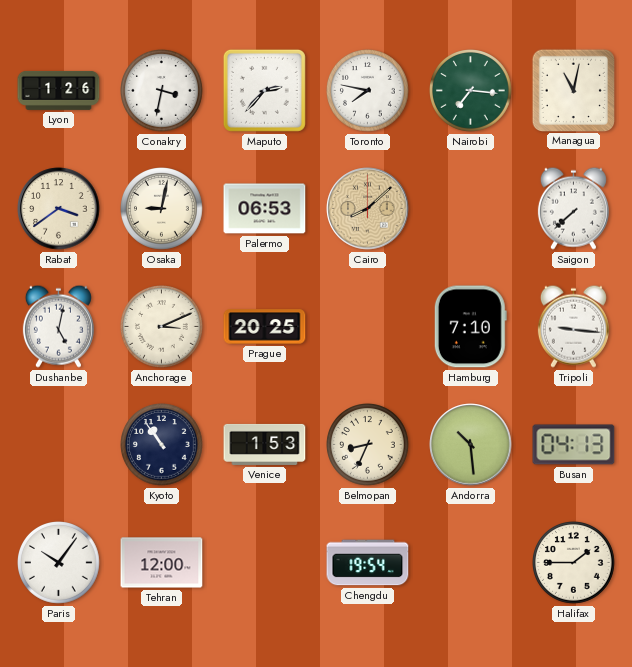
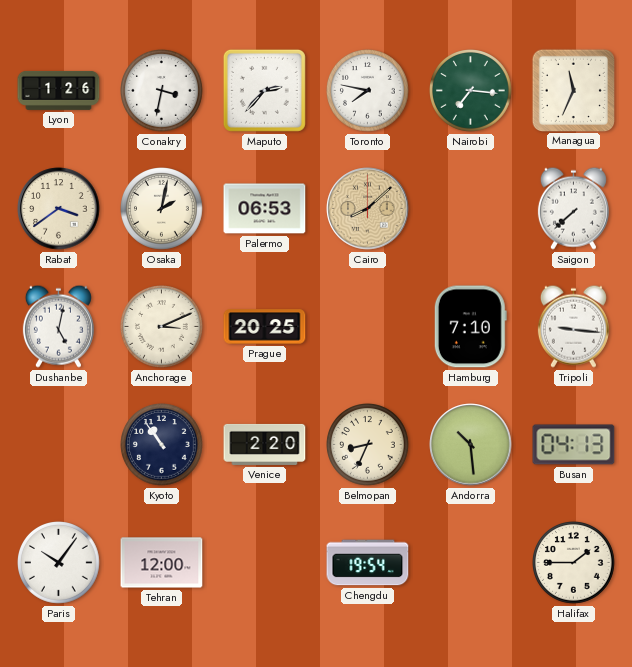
Managua: 11:02 -> 11:34 (573, 90)
Osaka: 9:02 -> 2:02 (162, 209)
Venice: 1:53 -> 2:20 (265, 444)
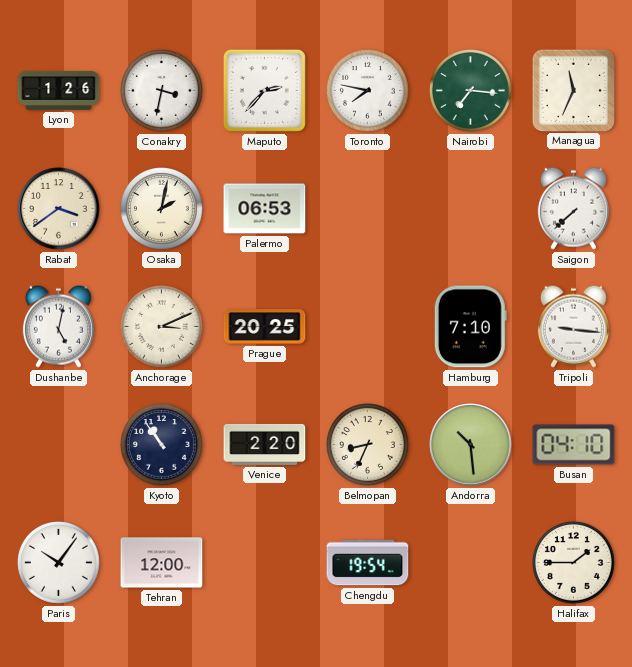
Cairo: 8:08 -> none (368, 209)
Busan: 04:13 -> 04:10 (574, 445)
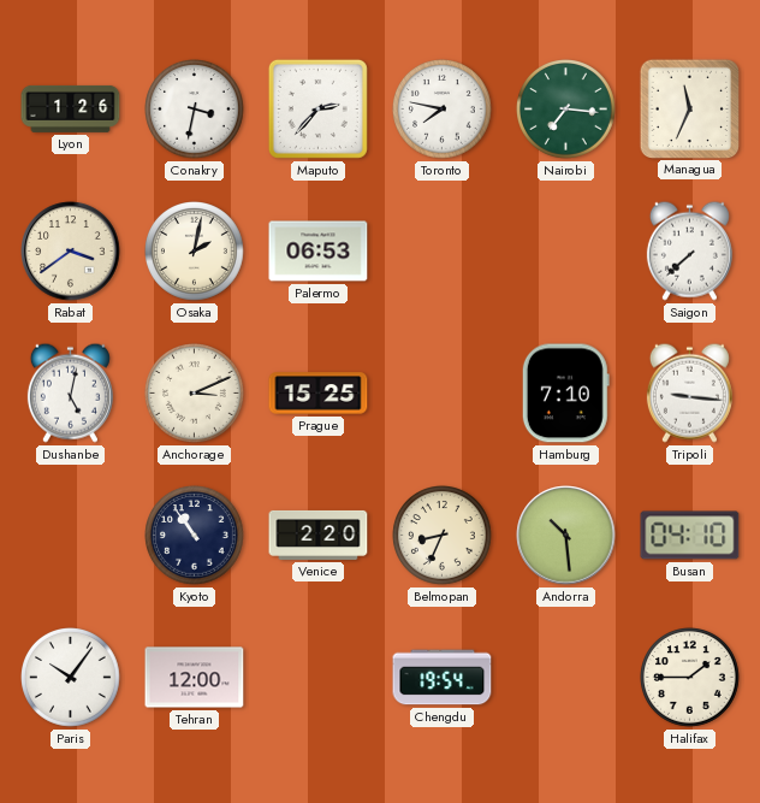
Prague: 20:25 -> 15:25 (319, 394)
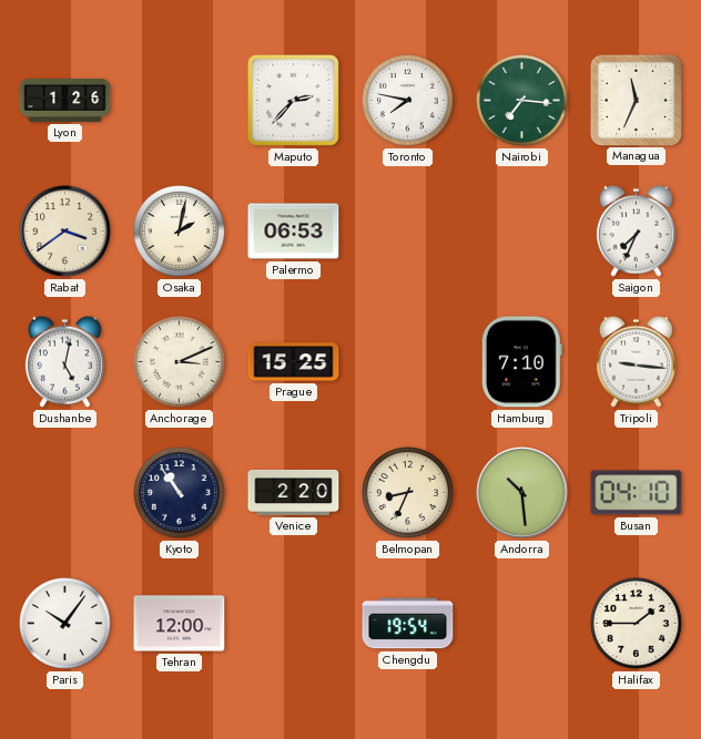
Conakry: 3:32 -> none (195, 110)
Saigon: 7:38 -> 7:34 (636, 230)
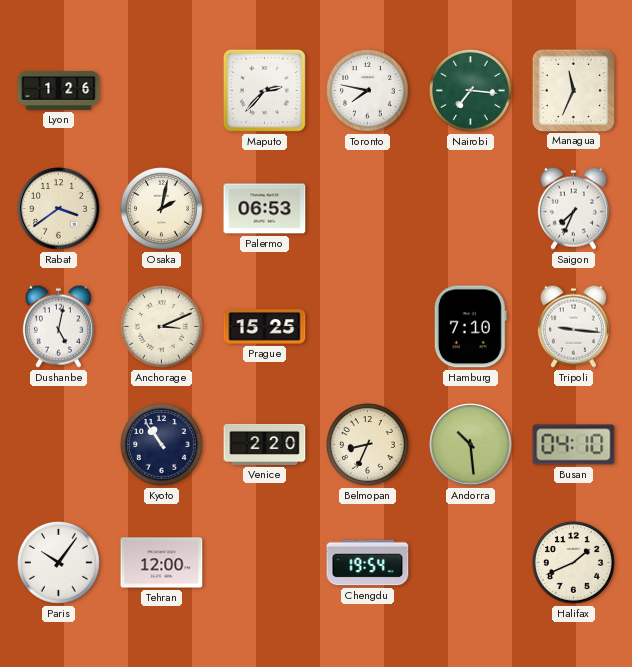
Halifax: 1:45 -> 1:41 (574, 563)
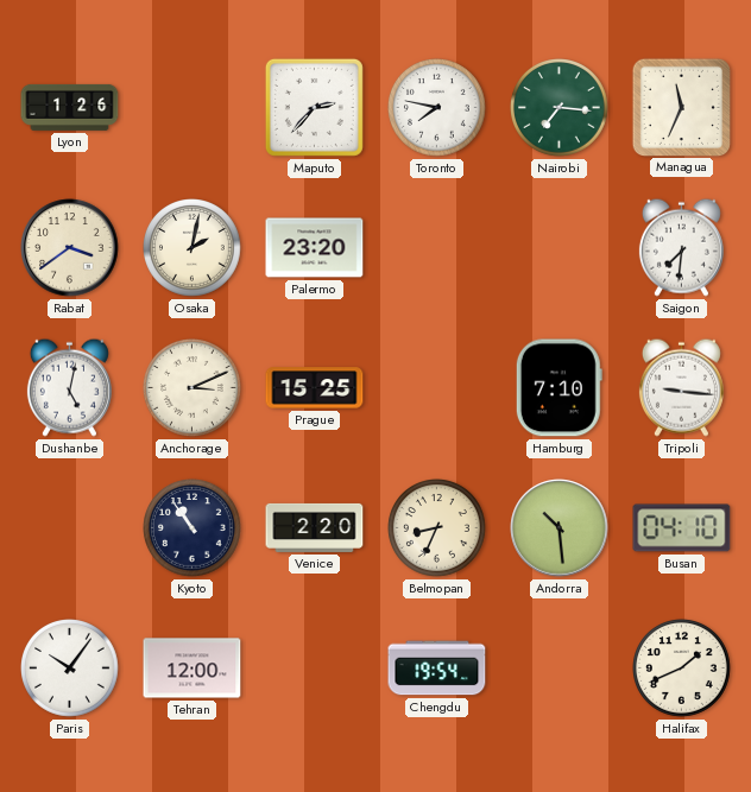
Palermo: 06:53 -> 23:20 (315, 248)
Saigon: 7:34 -> 7:31 (681, 247)
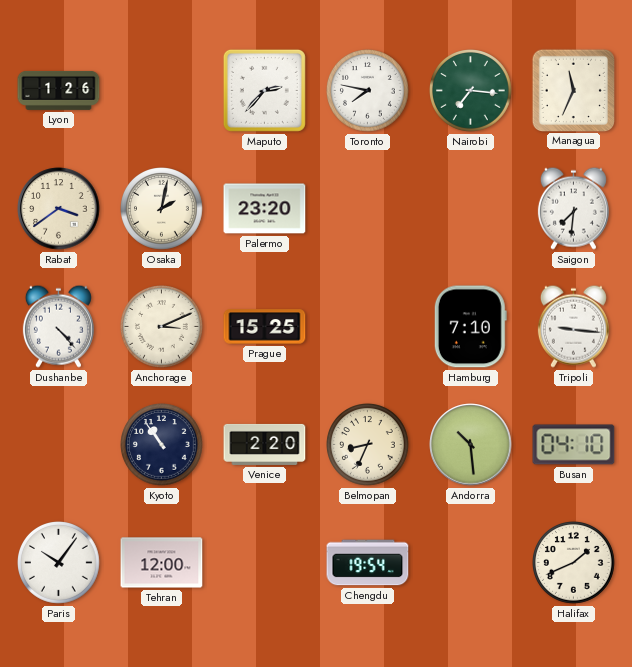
Dushanbe: 5:02 -> 4:23 (58, 326)
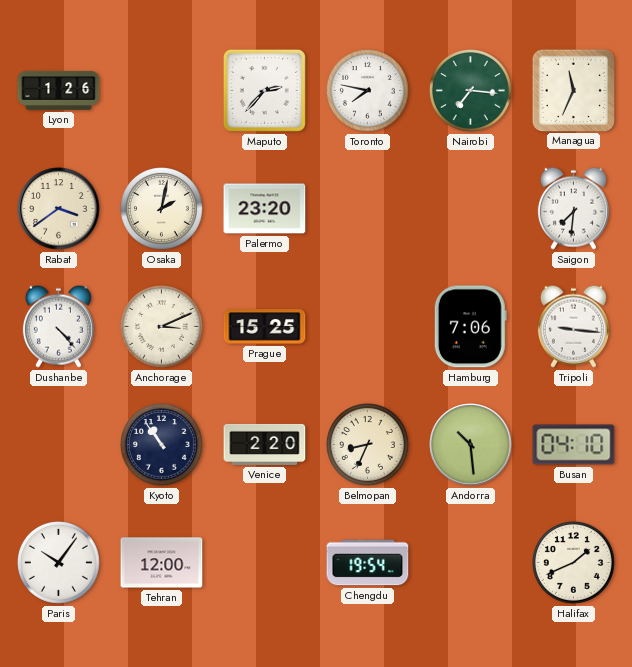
Hamburg: 7:10 -> 7:06 (470, 327)
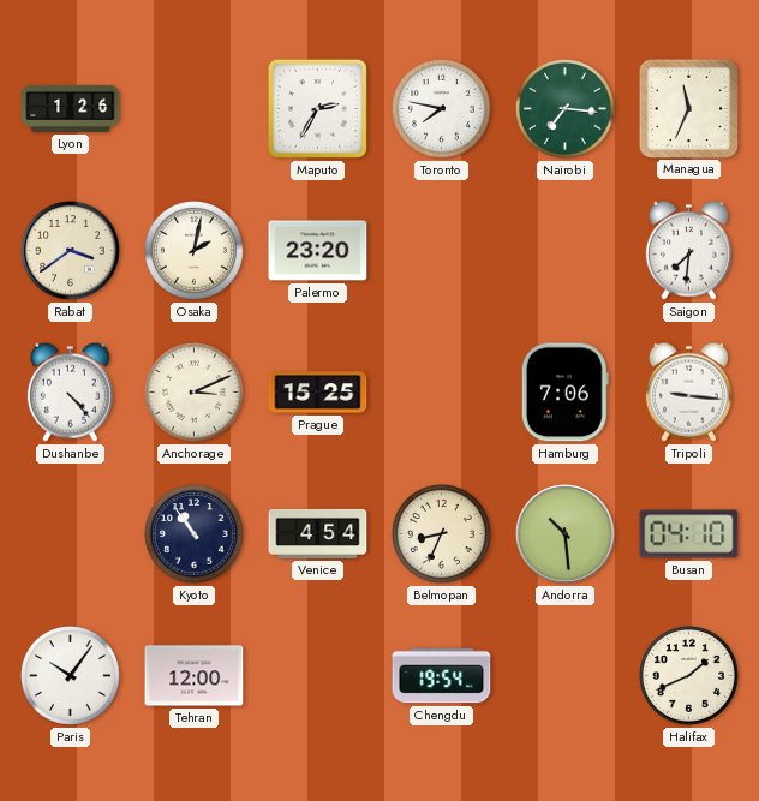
Maputo: 2:37 -> 2:35 (317, 108)
Venice: 2:20 -> 4:54 (318, 533)
